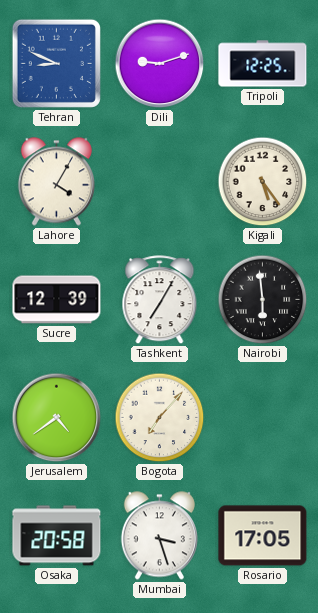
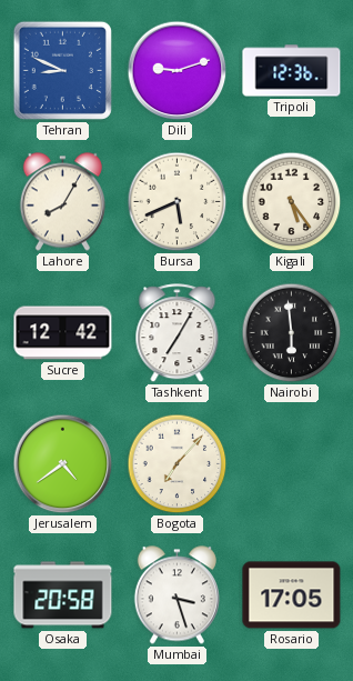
Tripoli: 12:25 -> 12:36 (292, 71)
Lahore: 4:05 -> 8:05 (62, 202)
Bursa: none -> 5:41 (178, 202)
Sucre: 12:39 -> 12:42 (63, 333)
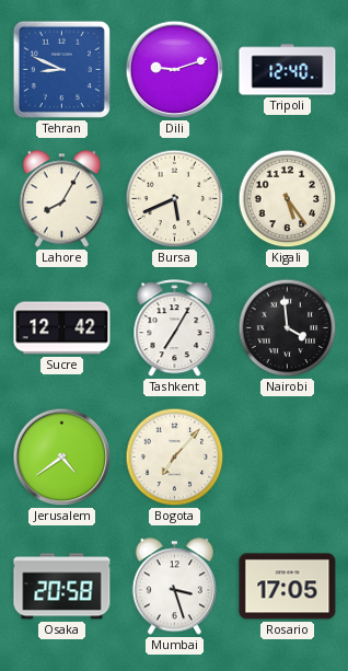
Tripoli: 12:36 -> 12:40 (288, 70)
Nairobi: 5:59 -> 3:59 (288, 328)
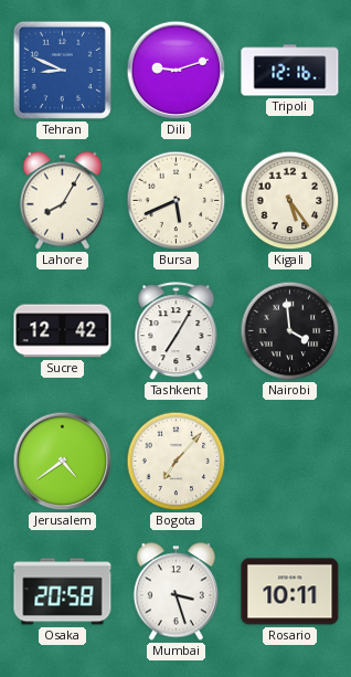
Tripoli: 12:40 -> 12:16 (290, 71)
Rosario: 17:05 -> 10:11 (290, 592)
